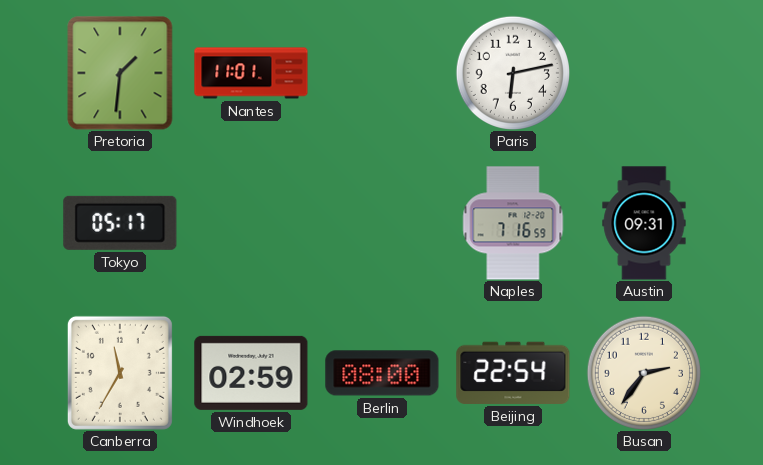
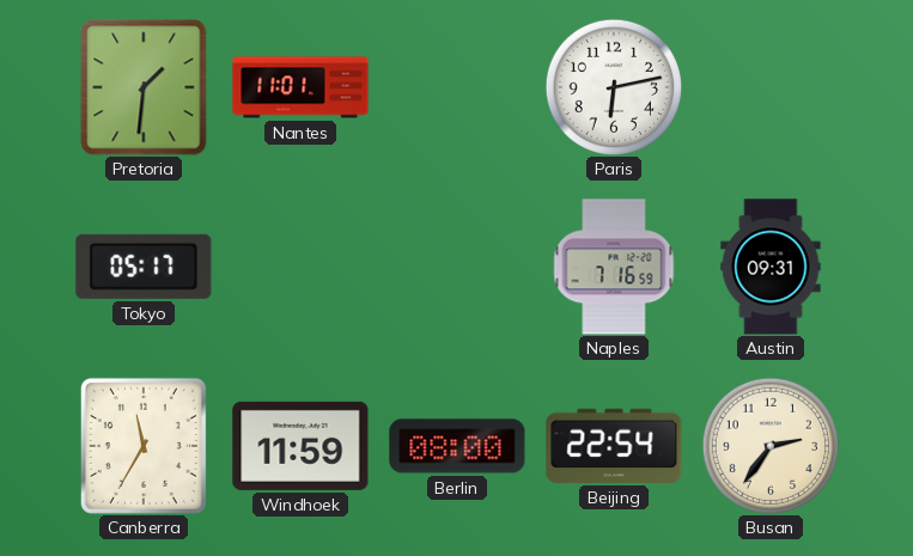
Windhoek: 02:59 -> 11:59 (300, 446)
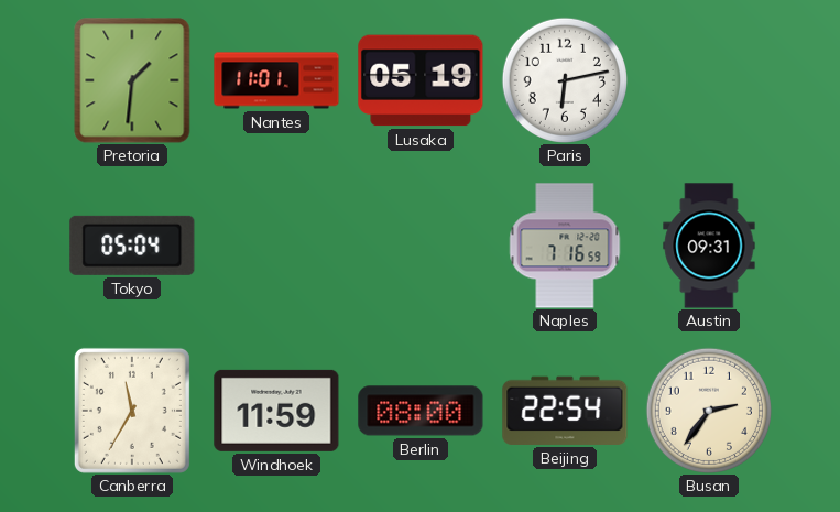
Lusaka: none -> 05:19 (421, 80)
Tokyo: 05:17 -> 05:04 (132, 246)
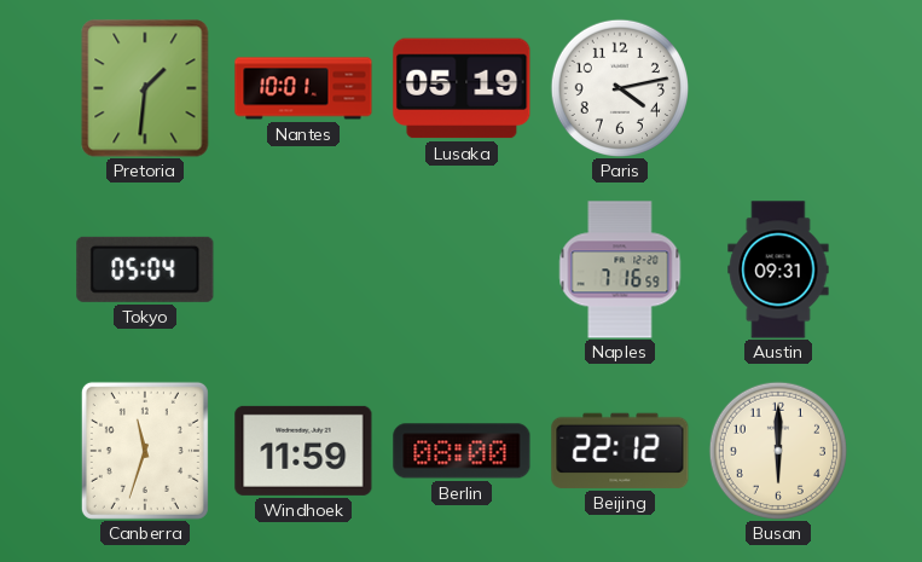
Nantes: 11:01 -> 10:01 (303, 88)
Paris: 6:13 -> 4:13 (619, 87)
Canberra: 11:35 -> 11:33 (145, 451)
Beijing: 22:54 -> 22:12 (620, 451)
Busan: 2:36 -> 6:00 (777, 450)
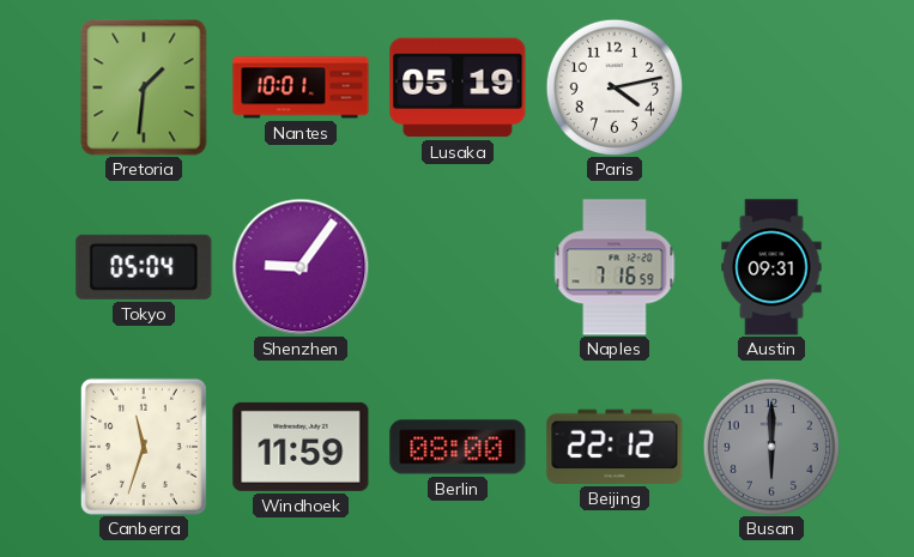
Shenzhen: none -> 9:06 (301, 267)
Busan dial: cream -> grey (770, 446)
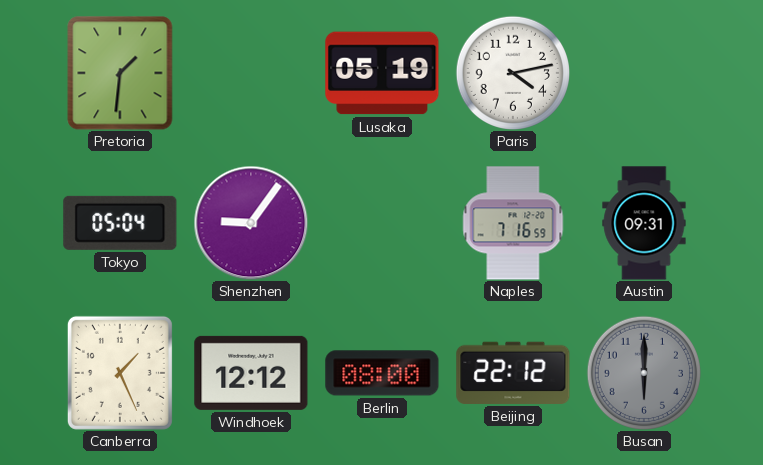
Nantes: 10:01 -> none (301, 87)
Canberra: 11:33 -> 1:26 (120, 373)
Windhoek: 11:59 -> 12:12 (251, 373)
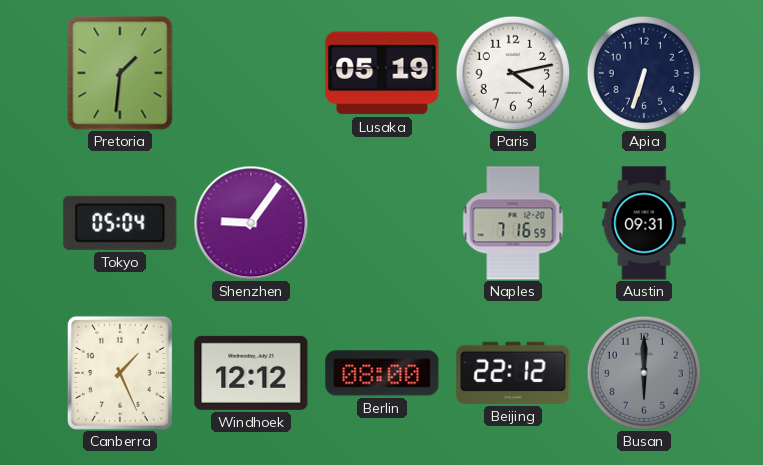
Apia: none -> 6:33 (643, 72)
